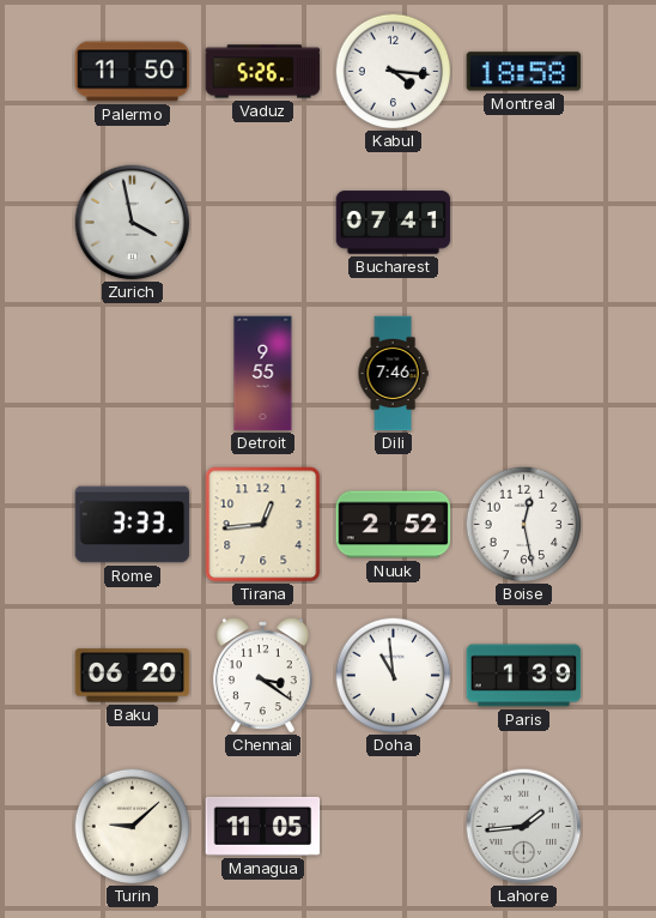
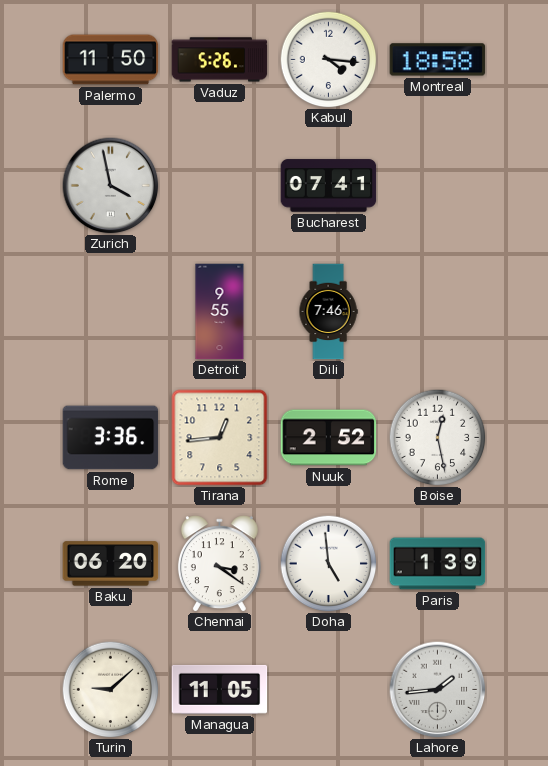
Rome: 3:33 -> 3:36 (111, 438)
Doha: 10:59 -> 4:59 (328, 563)
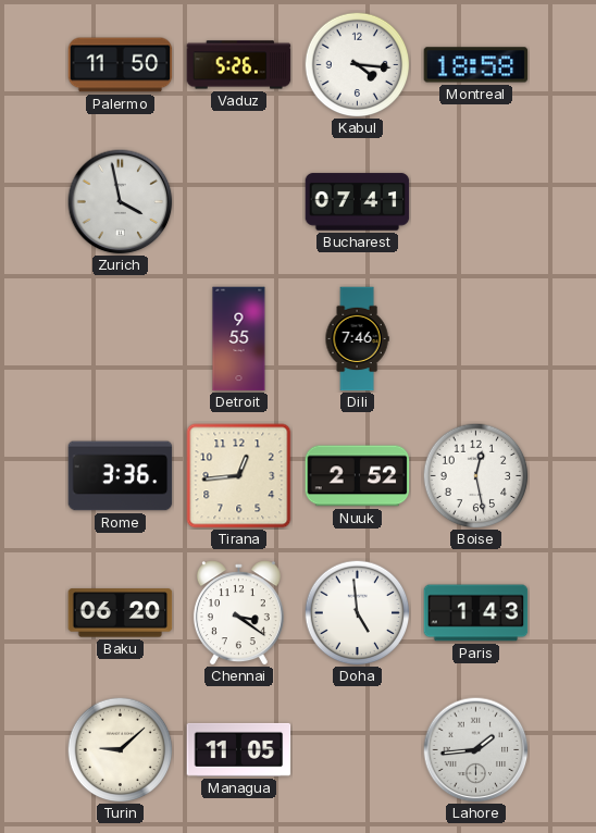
Paris: 1:39 -> 1:43 (476, 613)
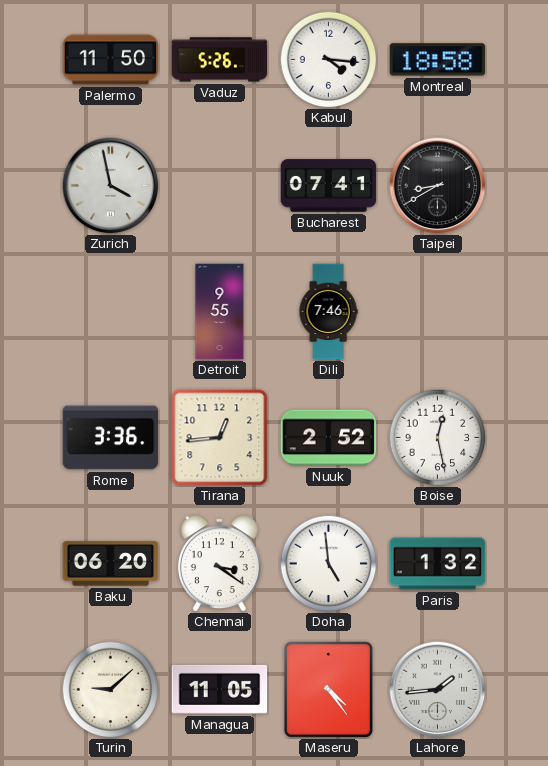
Taipei: none -> 8:40 (438, 186)
Paris: 1:43 -> 1:32 (438, 564)
Maseru: none -> 4:24 (328, 689)
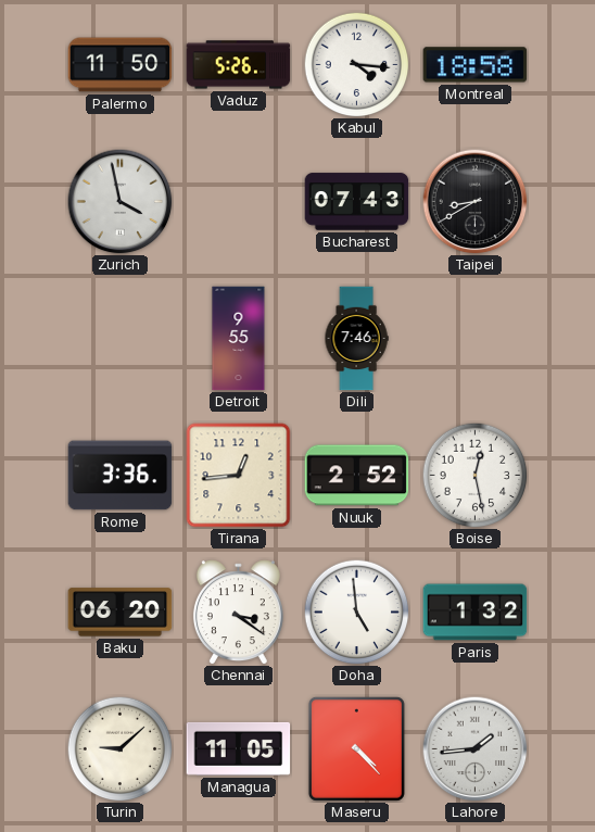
Bucharest: 07:41 -> 07:43 (357, 202)
Maseru: 4:24 -> 4:23 (356, 748)
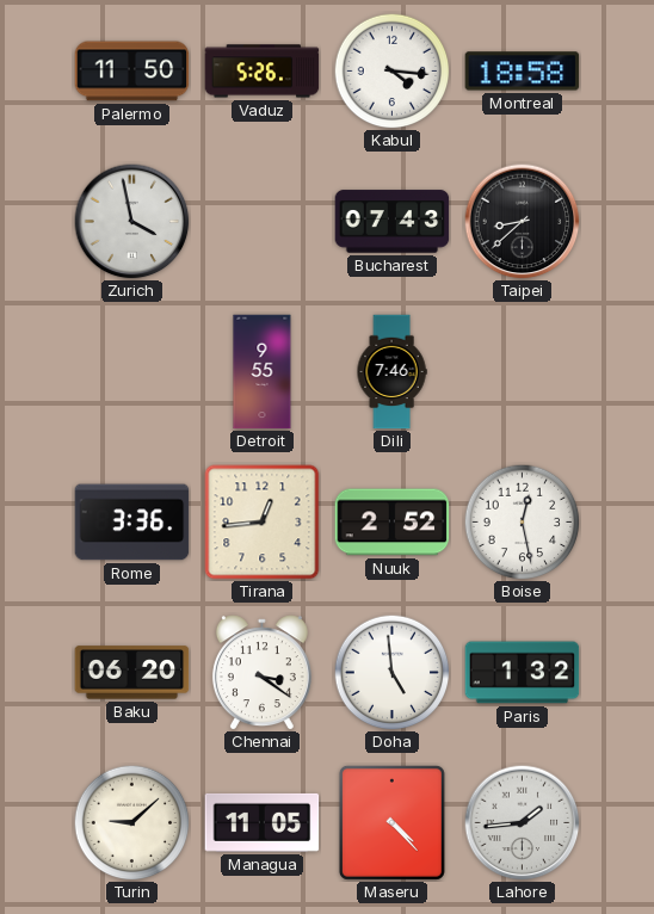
Taipei: 8:40 -> 8:38 (523, 222)
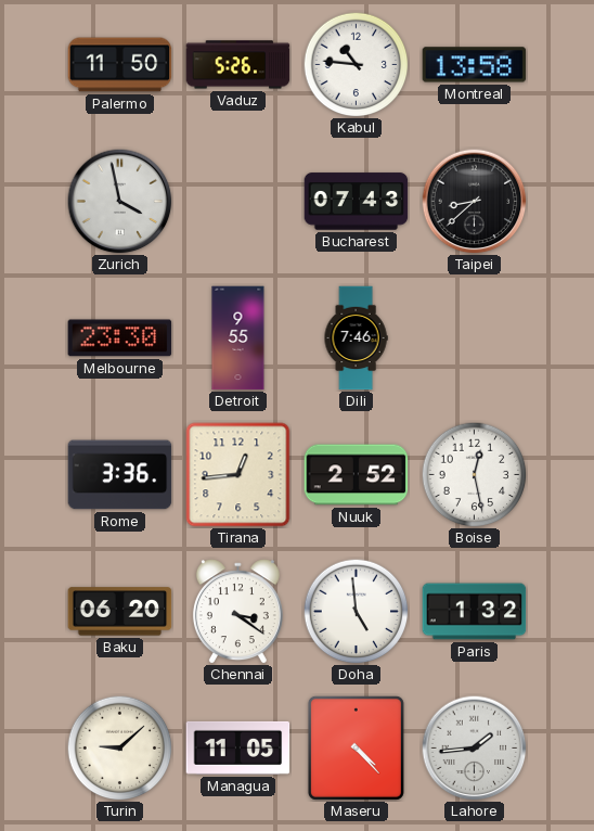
Kabul: 4:16 -> 10:46 (356, 64)
Montreal: 18:58 -> 13:58 (475, 65)
Melbourne: none -> 23:30 (120, 338)
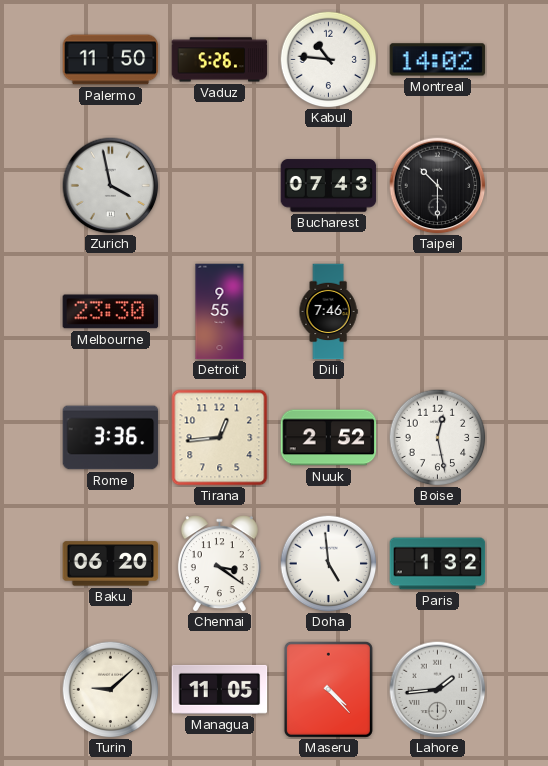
Montreal: 13:58 -> 14:02 (438, 60)
Taipei: 8:38 -> 10:30 (438, 186)
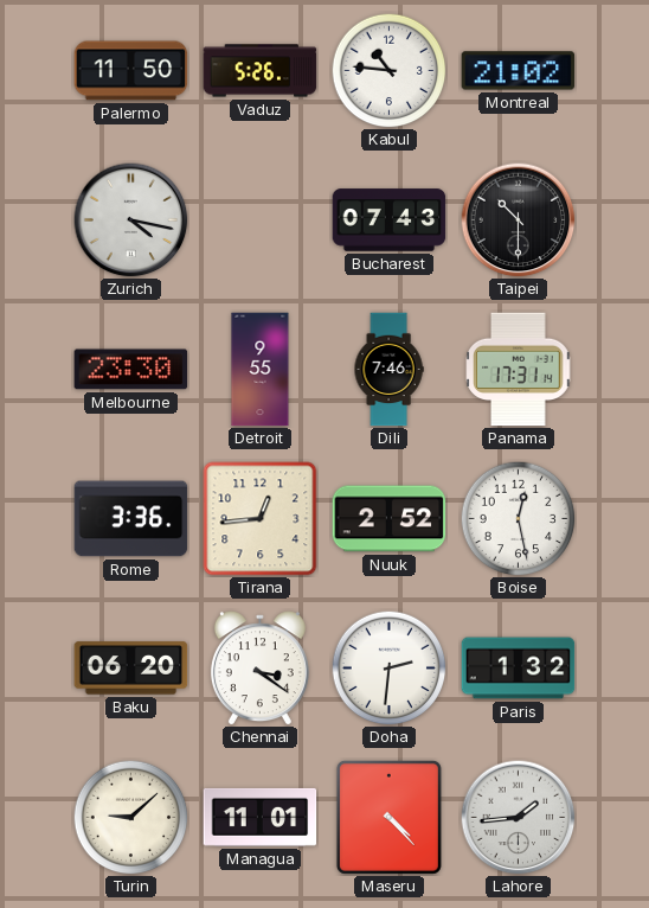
Montreal: 14:02 -> 21:02 (519, 71)
Zurich: 3:58 -> 4:17 (131, 220)
Panama: none -> 17:31 (519, 370)
Doha: 4:59 -> 2:31 (388, 667)
Managua: 11:05 -> 11:01 (261, 817)
